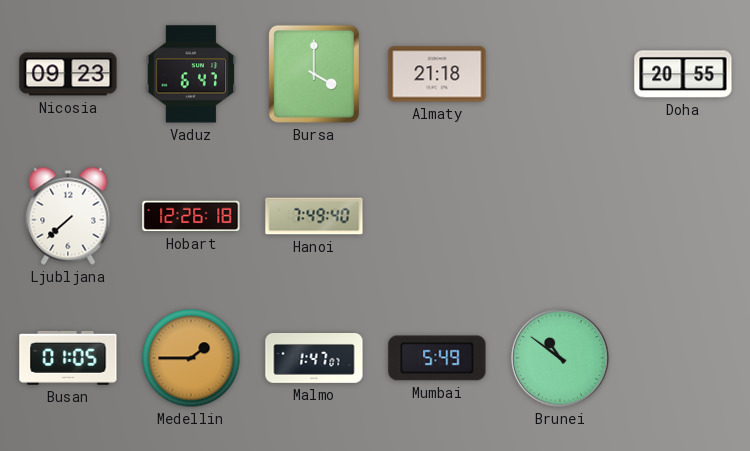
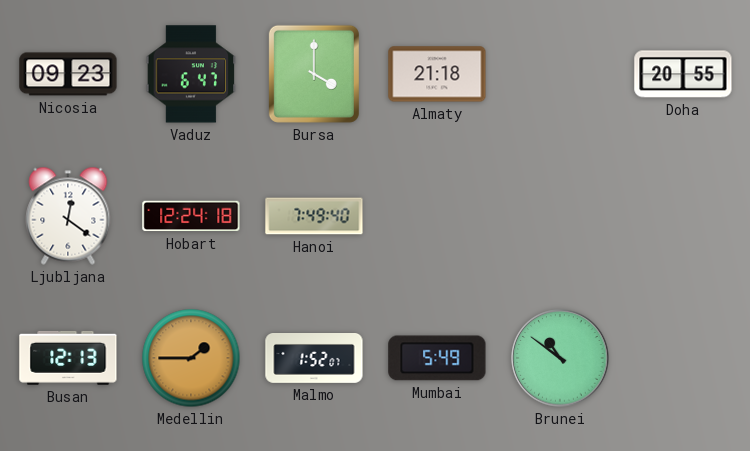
Ljubljana: 7:38 -> 12:21 (68, 216)
Hobart: 12:26 -> 12:24 (191, 216)
Busan: 01:05 -> 12:13 (68, 358)
Malmo: 1:47 -> 1:52 (314, 359)
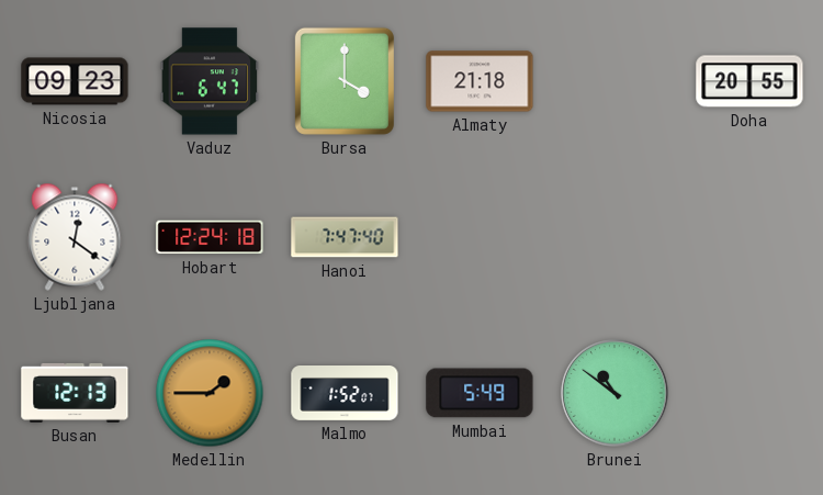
Hanoi: 7:49 -> 7:47 (345, 237)
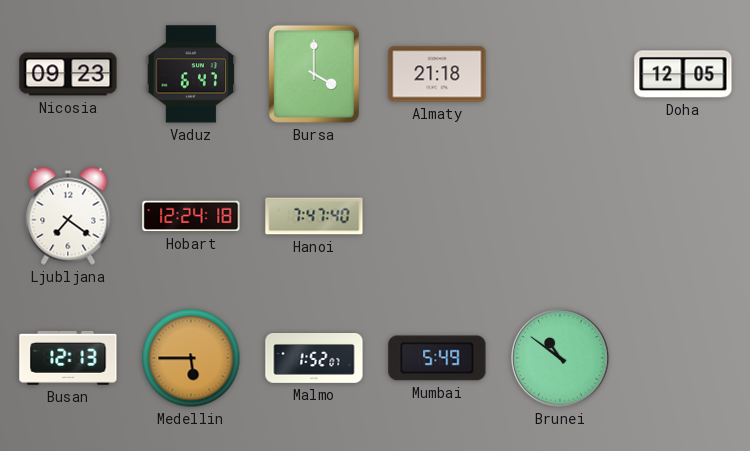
Doha: 20:55 -> 12:05 (683, 74)
Ljubljana: 12:21 -> 7:21 (68, 216)
Medellin: 1:45 -> 5:45 (191, 358)
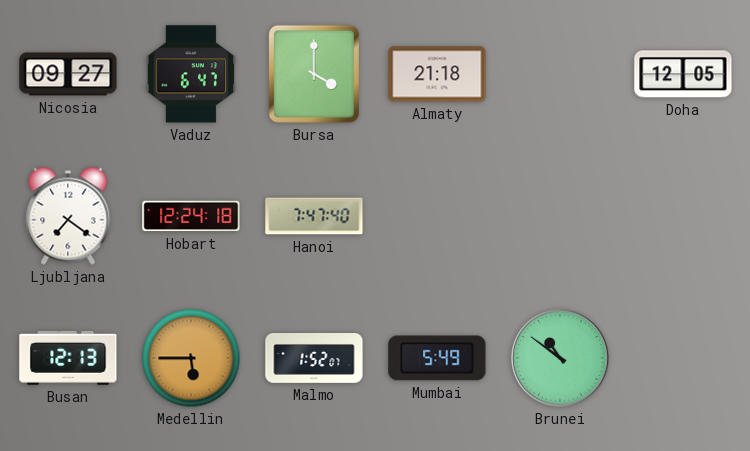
Nicosia: 09:23 -> 09:27 (68, 74)
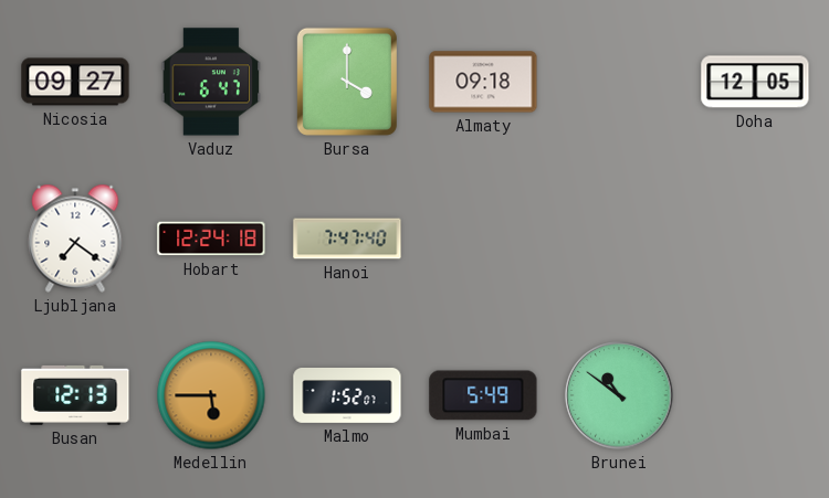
Almaty: 21:18 -> 09:18 (483, 82)
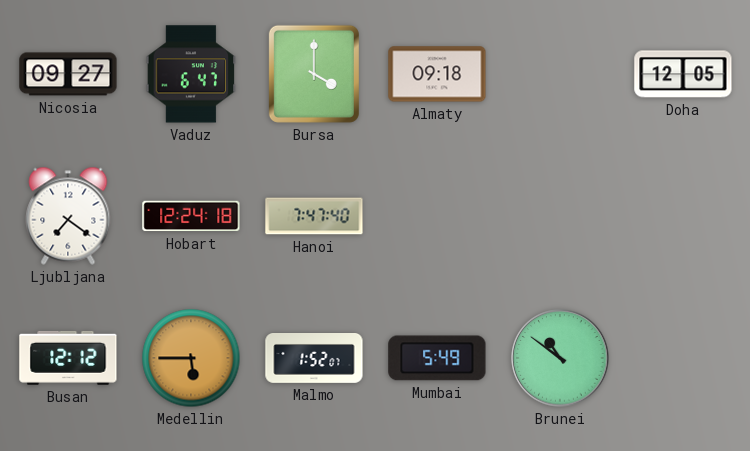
Busan: 12:13 -> 12:12 (68, 358)
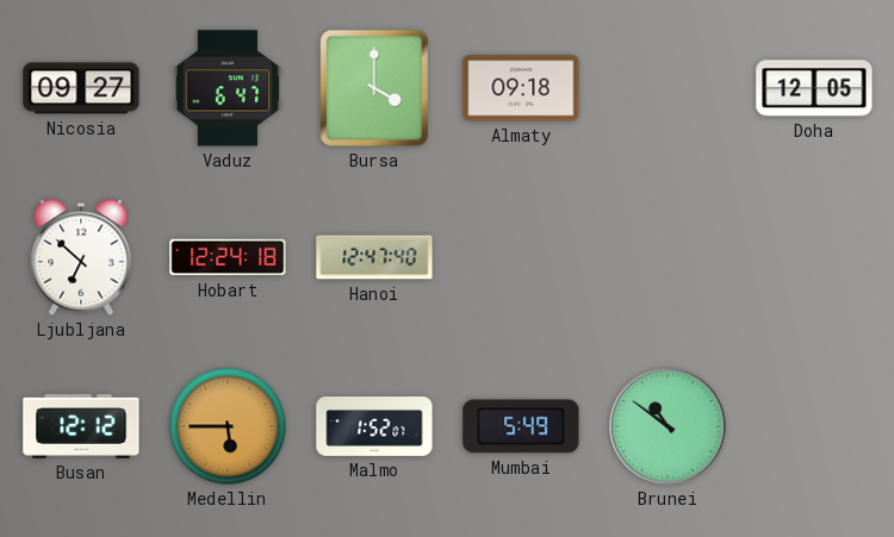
Ljubljana: 7:21 -> 6:52 (81, 257)
Hanoi: 7:47 -> 12:47 (374, 257)
